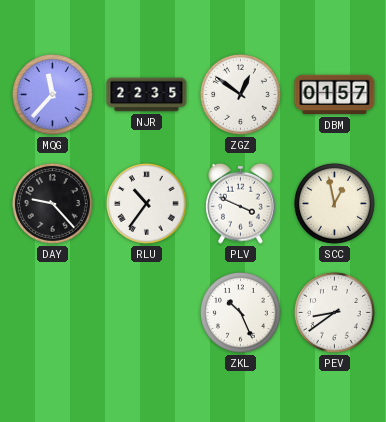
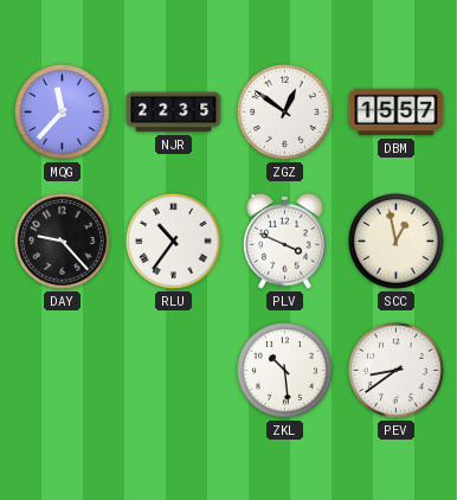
DBM: 01:57 -> 15:57 (397, 113)
ZKL: 10:26 -> 10:29 (285, 371)
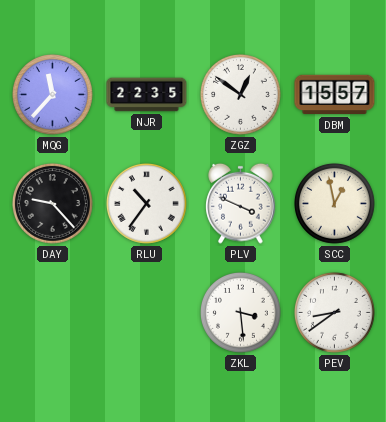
ZKL: 10:29 -> 3:29 (241, 313)
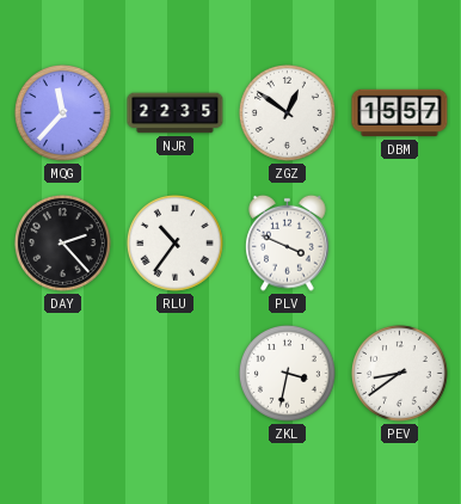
DAY: 9:23 -> 2:23 (63, 244)
SCC: 12:58 -> none (335, 204)
ZKL: 3:29 -> 3:32 (288, 374)
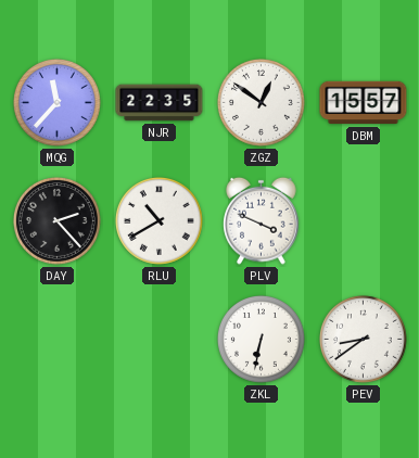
RLU: 10:36 -> 10:40 (160, 221)
ZKL: 3:32 -> 6:32 (262, 340)
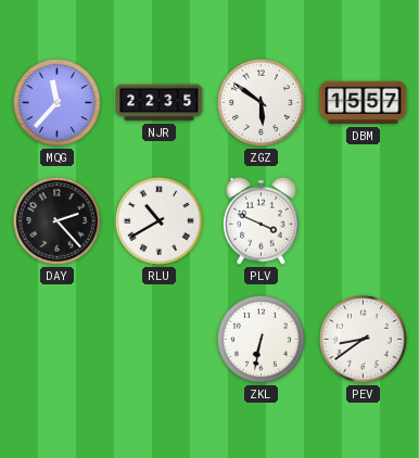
ZGZ: 12:51 -> 5:51 (262, 103)
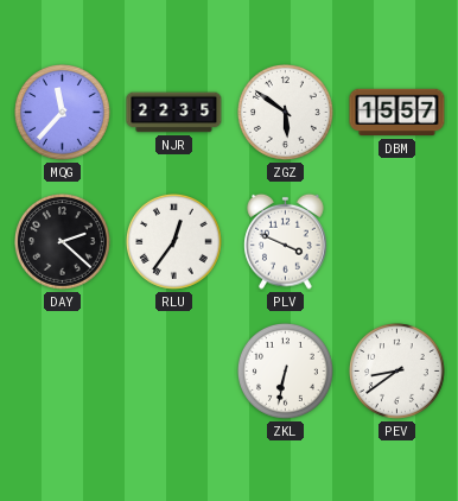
DAY: 2:23 -> 2:22 (63, 242)
RLU: 10:40 -> 12:36 (174, 242)
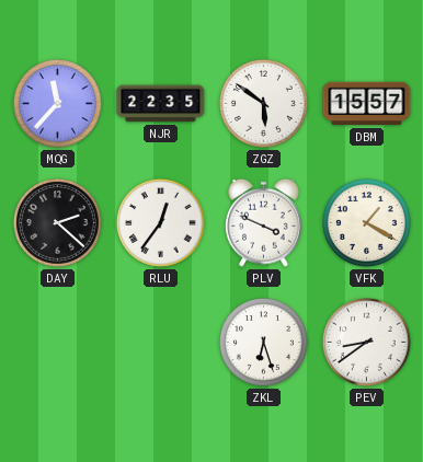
VFK: none -> 1:20 (367, 223)
ZKL: 6:32 -> 6:27 (264, 343)
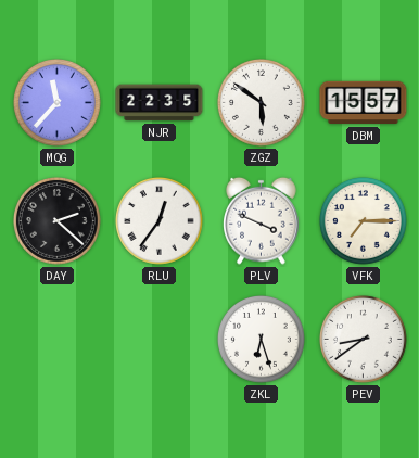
VFK: 1:20 -> 7:15 (364, 221)
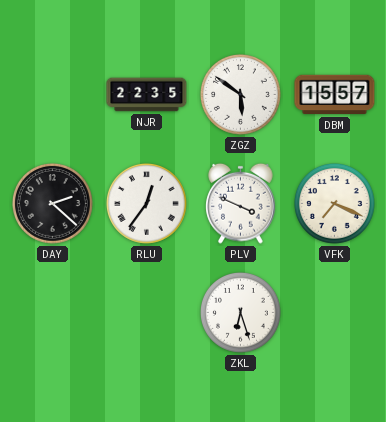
MQG: 11:37 -> none (58, 103)
VFK: 7:15 -> 7:19 (335, 204)
PEV: 8:39 -> none (364, 340)
